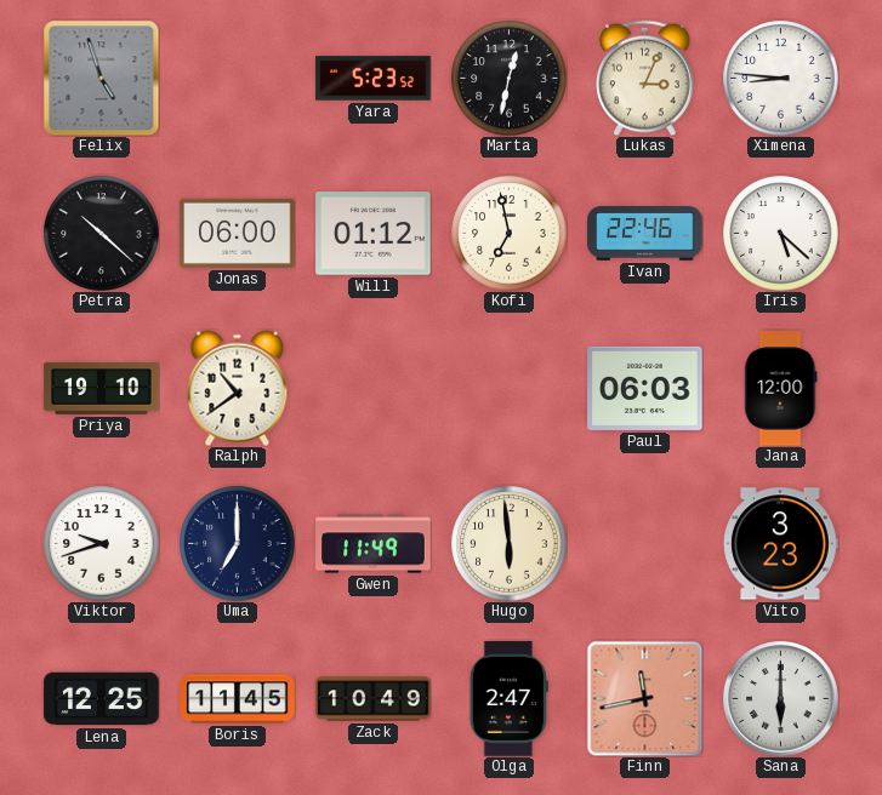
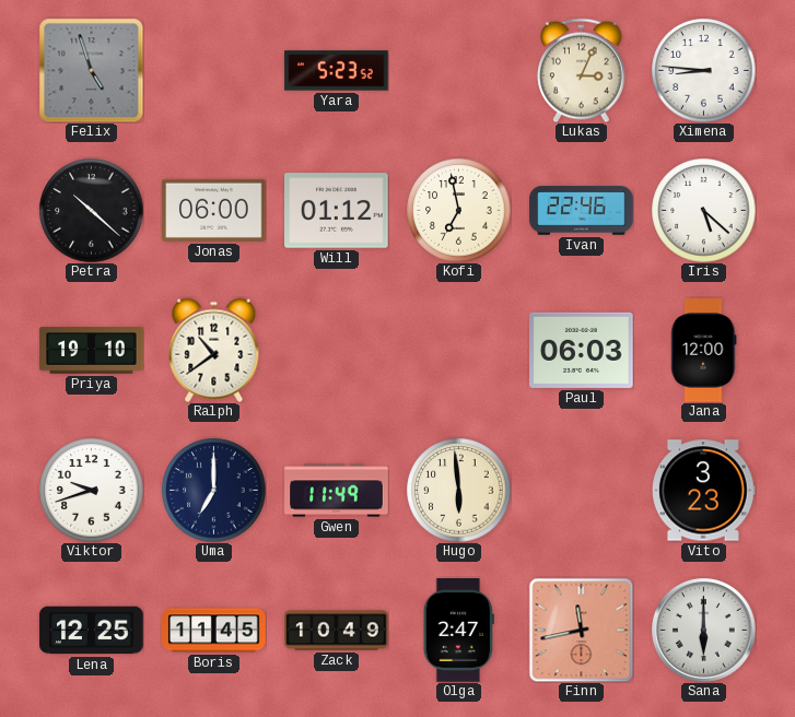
Marta: 12:32 -> none (508, 78)
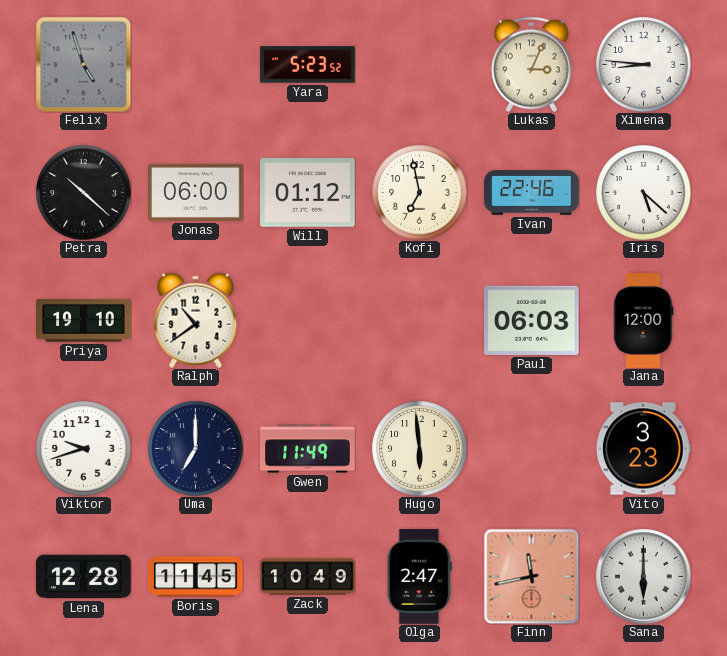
Lena: 12:25 -> 12:28 (84, 577)
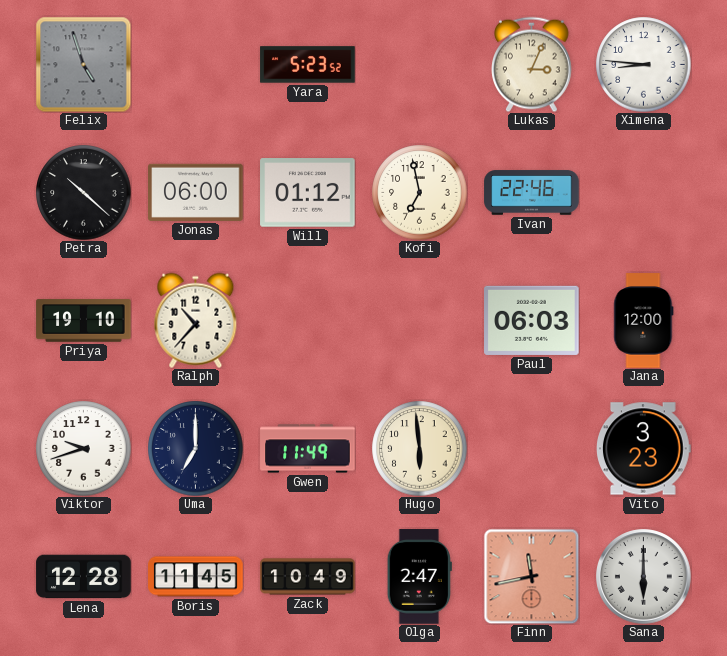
Iris: 5:22 -> none (643, 192)
Ralph: 10:39 -> 10:37 (196, 320)
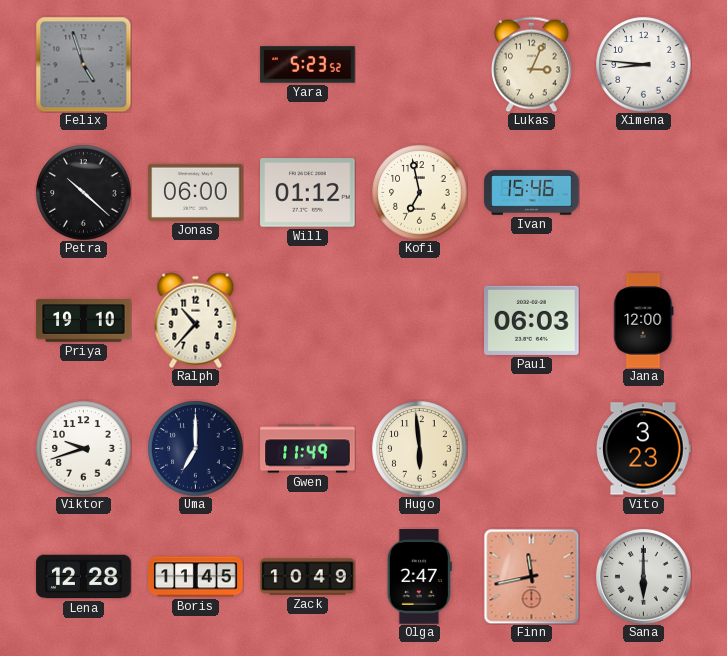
Ivan: 22:46 -> 15:46 (532, 193)
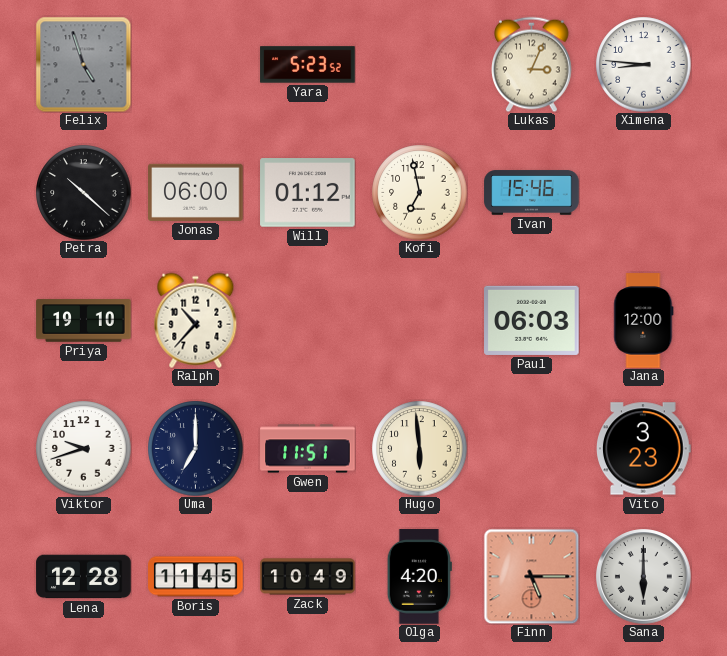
Gwen: 11:49 -> 11:51 (308, 449)
Olga: 2:47 -> 4:20 (419, 577)
Finn: 11:43 -> 5:15 (531, 576)
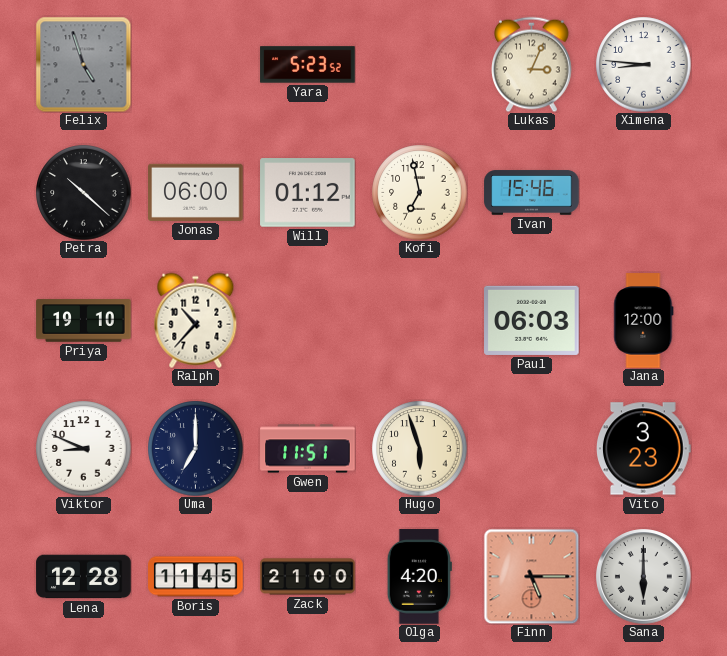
Viktor: 9:42 -> 8:49 (83, 448)
Hugo: 5:59 -> 5:57 (419, 448)
Zack: 10:49 -> 21:00 (308, 577)
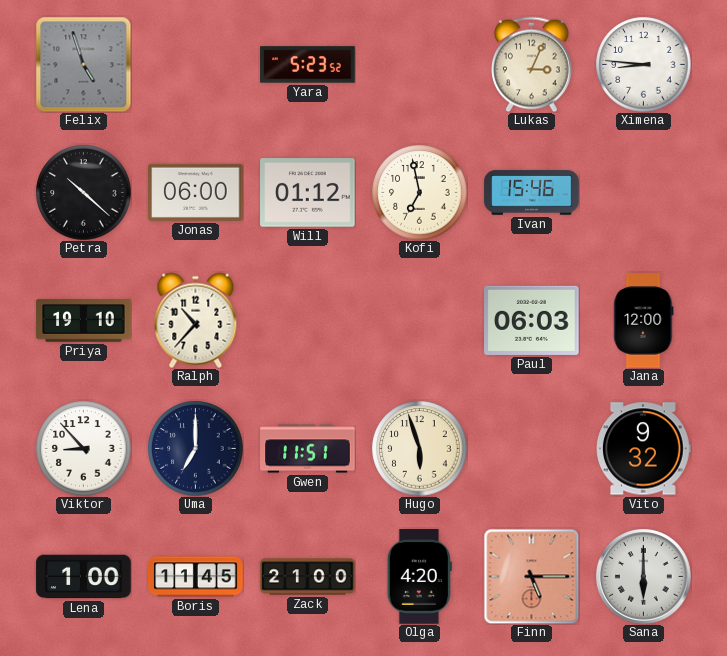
Viktor: 8:49 -> 8:53 (83, 448)
Vito: 3:23 -> 9:32 (644, 449)
Lena: 12:28 -> 1:00 (84, 577)
